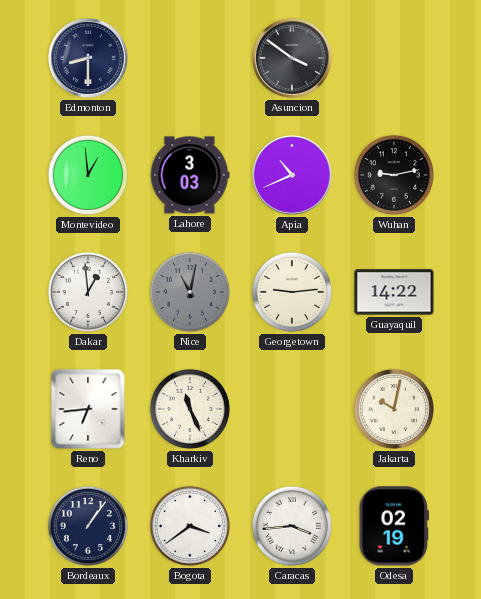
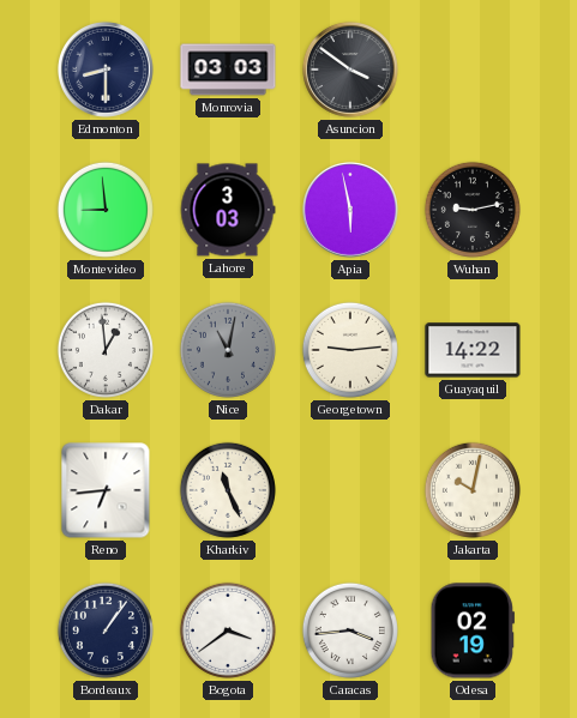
Monrovia: none -> 03:03 (228, 70)
Montevideo: 12:59 -> 8:59 (106, 210)
Apia: 10:41 -> 5:58 (351, 211)
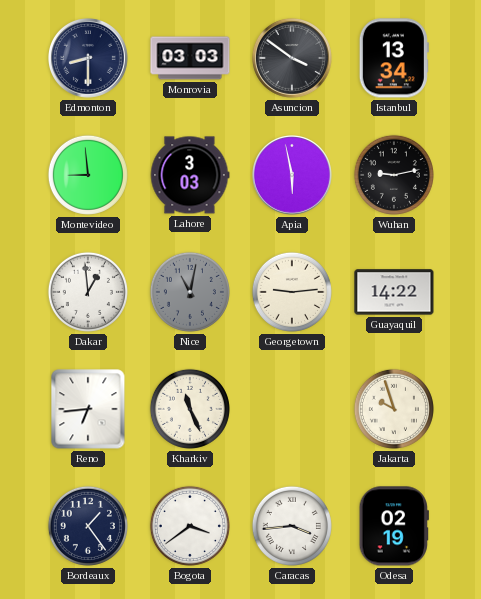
Istanbul: none -> 13:34 (394, 58)
Jakarta: 10:02 -> 9:57 (394, 409)
Bordeaux: 1:06 -> 1:24 (88, 526)
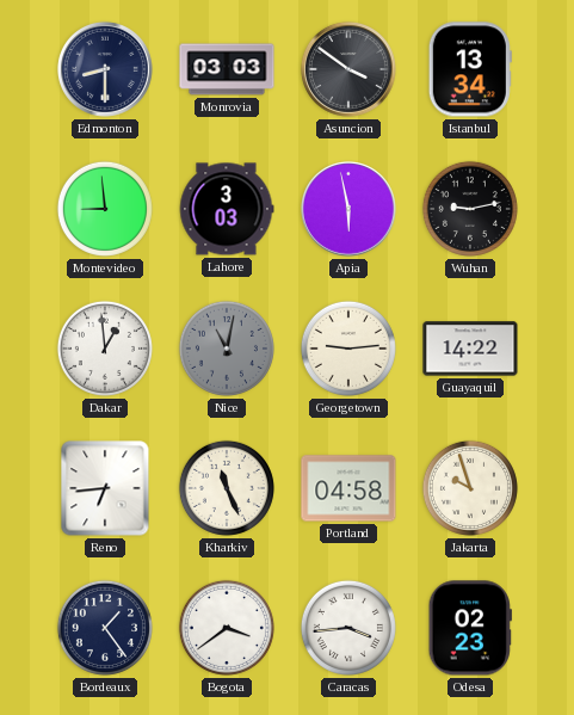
Portland: none -> 04:58 (348, 488)
Odesa: 02:19 -> 02:23 (470, 628)
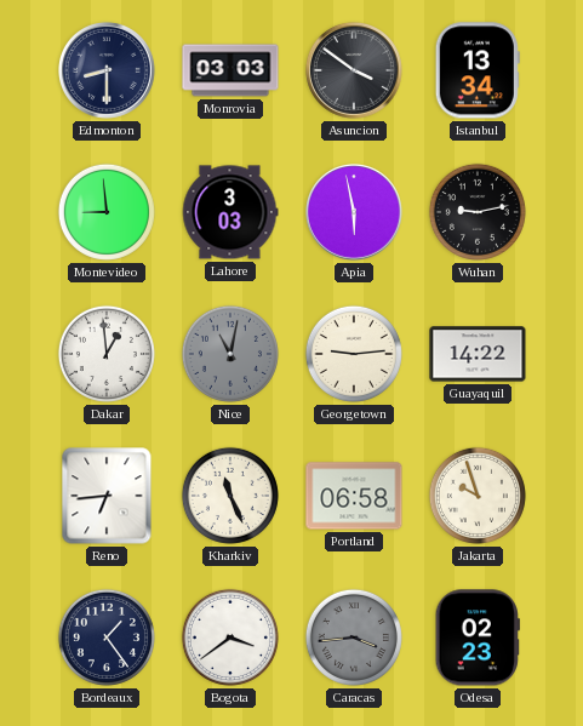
Portland: 04:58 -> 06:58 (354, 496)
Caracas dial: white -> grey (354, 638)
